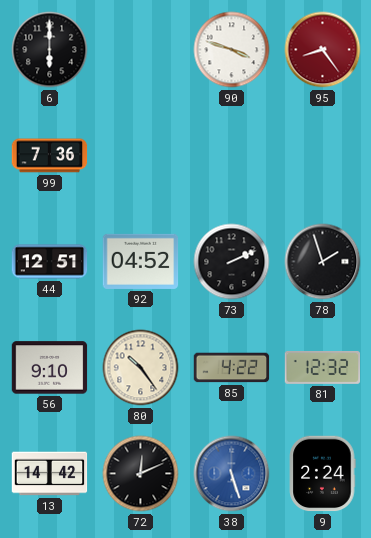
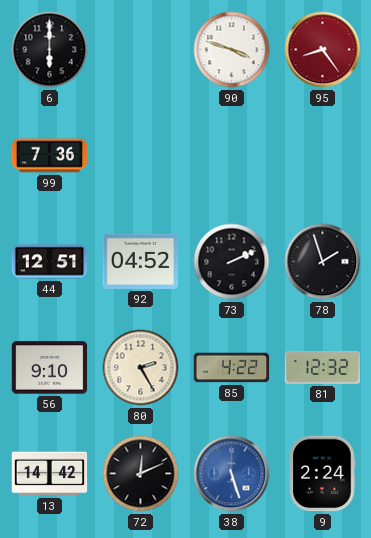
80: 10:24 -> 2:25 (141, 368)
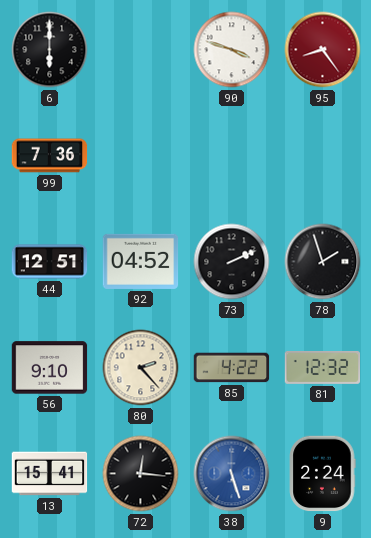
80: 2:25 -> 2:23 (141, 368)
13: 14:42 -> 15:41 (50, 474)
72: 12:11 -> 12:16 (141, 474)
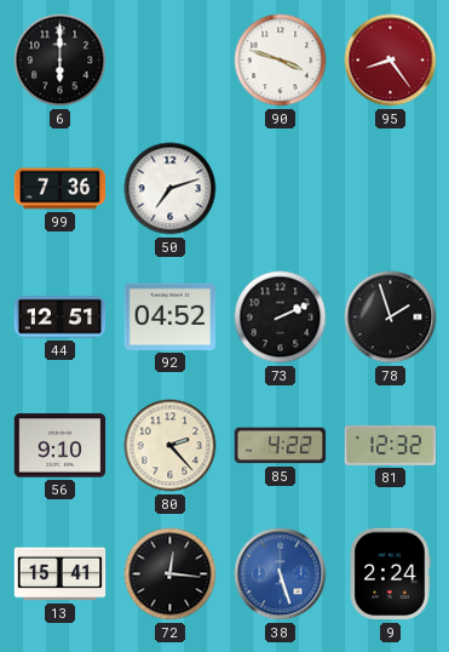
50: none -> 7:12 (171, 189)
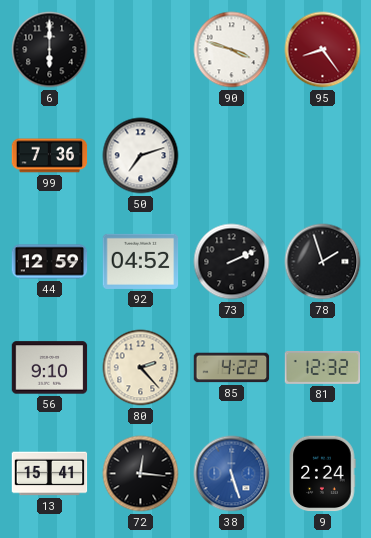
44: 12:51 -> 12:59 (50, 262)
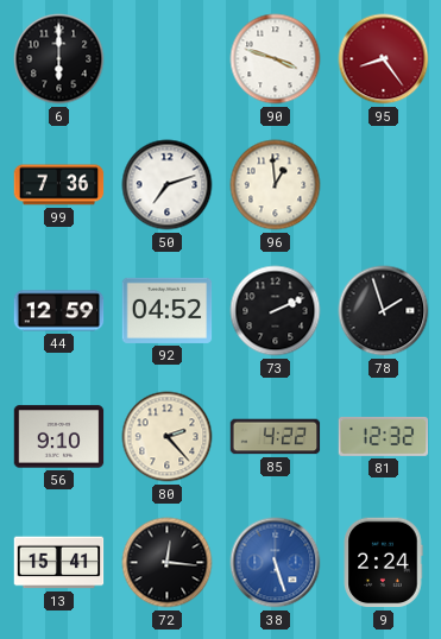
96: none -> 12:59 (276, 185)
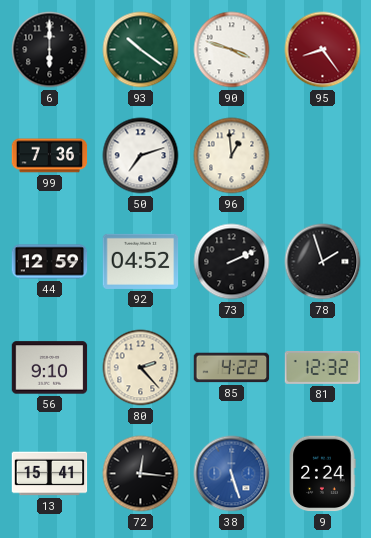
93: none -> 10:21 (141, 50)
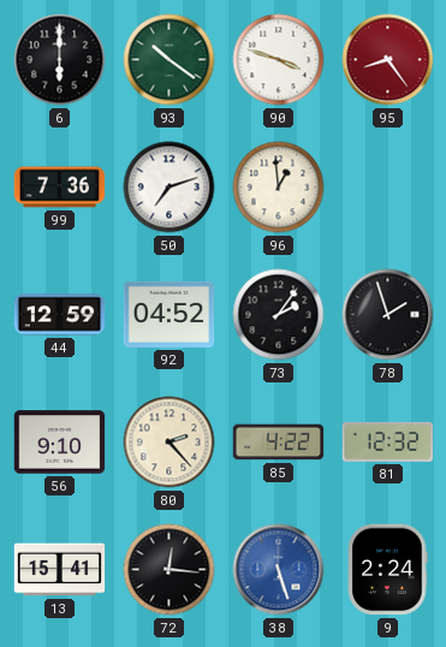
73: 2:11 -> 2:06 (279, 315)
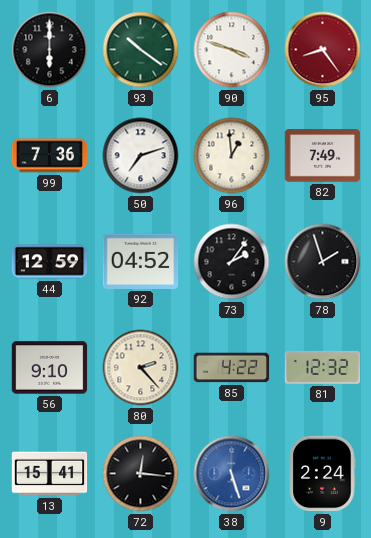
82: none -> 7:49 (323, 156)
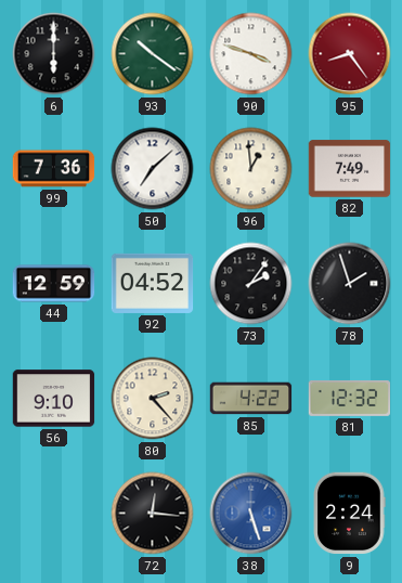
50: 7:12 -> 7:08 (153, 169)
13: 15:41 -> none (50, 474)
